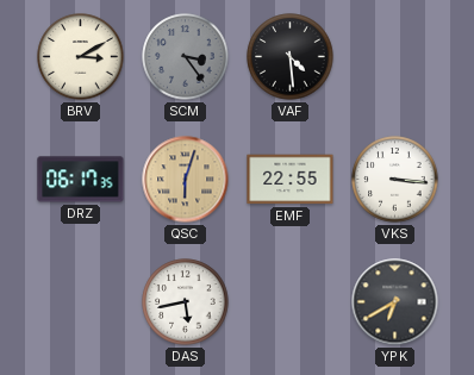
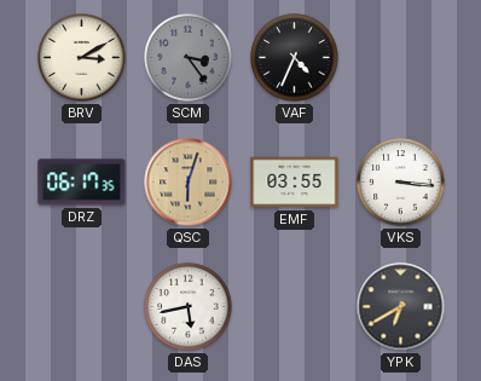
VAF: 4:29 -> 4:34 (295, 58)
EMF: 22:55 -> 03:55 (295, 183)
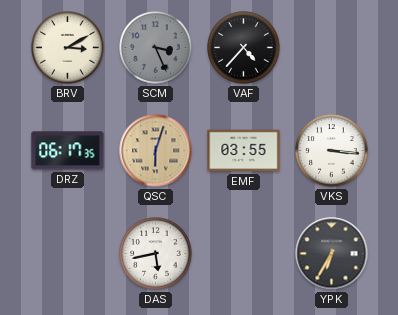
SCM: 3:24 -> 3:26 (156, 48)
VAF: 4:34 -> 4:37 (244, 48)
YPK: 6:40 -> 6:35 (332, 254)
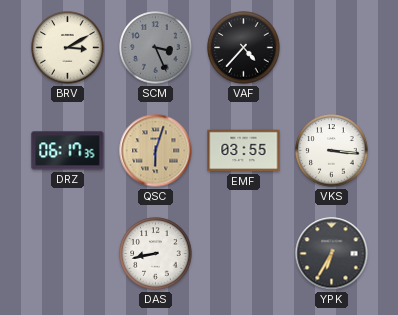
DAS: 5:43 -> 8:43 (156, 254)
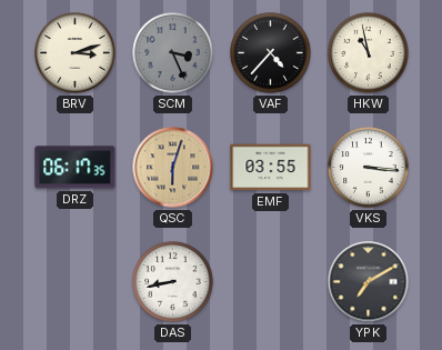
BRV: 3:10 -> 3:12 (76, 53)
HKW: none -> 10:58 (369, 53)
YPK: 6:35 -> 7:10 (369, 282)
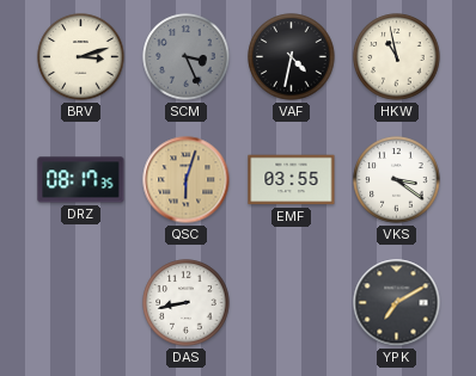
VAF: 4:37 -> 4:32 (292, 57)
DRZ: 06:17 -> 08:17 (81, 180)
VKS: 3:16 -> 3:21 (397, 180)
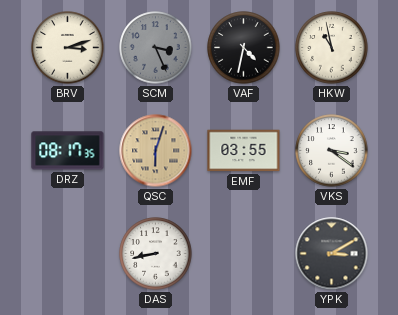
YPK: 7:10 -> 3:10 (332, 254)
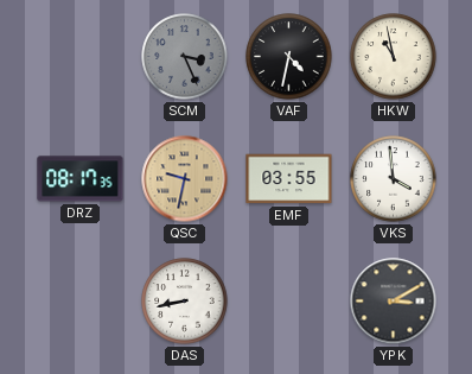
BRV: 3:12 -> none (68, 48)
QSC: 6:03 -> 9:32 (185, 179)
VKS: 3:21 -> 3:59 (394, 179)
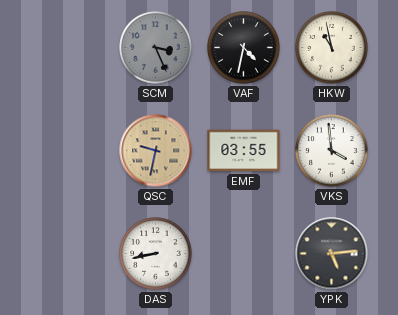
DRZ: 08:17 -> none (81, 179)
YPK: 3:10 -> 5:14 (332, 254)
